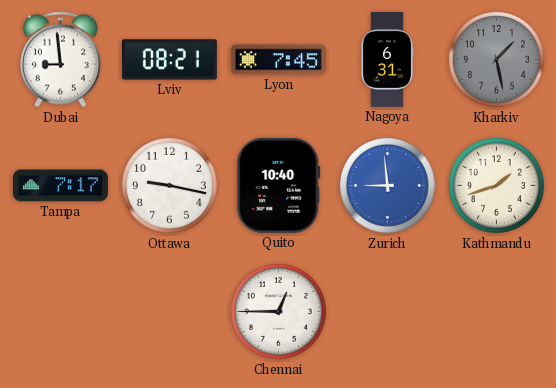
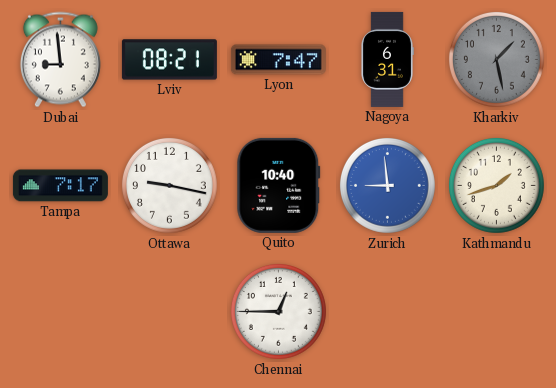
Lyon: 7:45 -> 7:47 (278, 60)
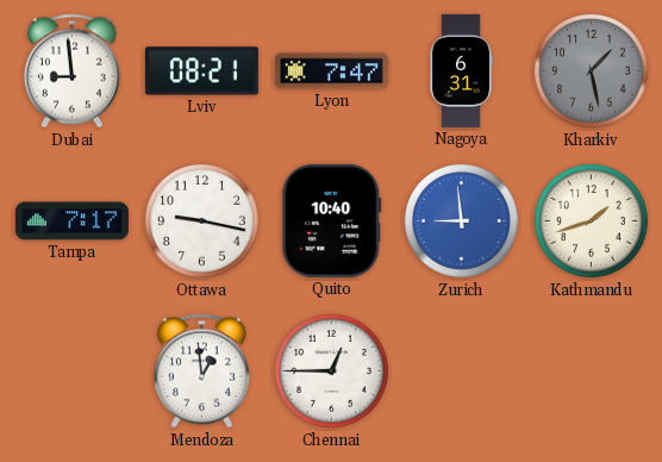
Mendoza: none -> 12:59 (201, 372)
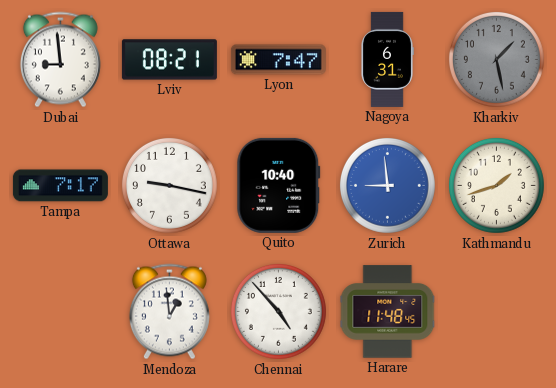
Chennai: 12:45 -> 4:53 (278, 311)
Harare: none -> 11:48 (388, 312)
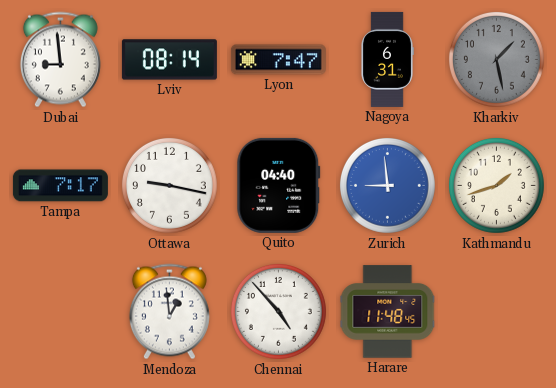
Lviv: 08:21 -> 08:14 (169, 60)
Quito: 10:40 -> 04:40 (279, 185)
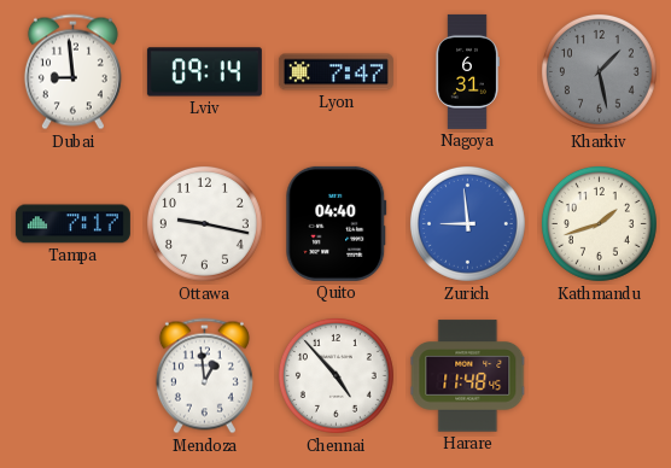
Lviv: 08:14 -> 09:14 (204, 72)
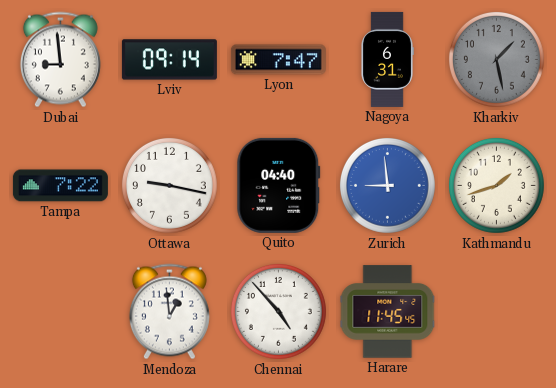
Tampa: 7:17 -> 7:22 (60, 186)
Harare: 11:48 -> 11:45 (388, 312)
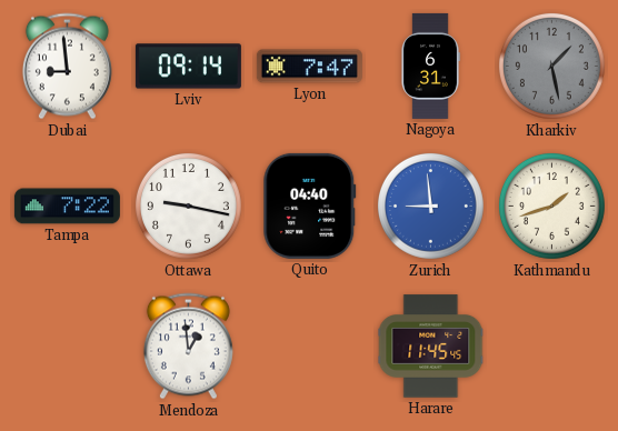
Chennai: 4:53 -> none (278, 311)
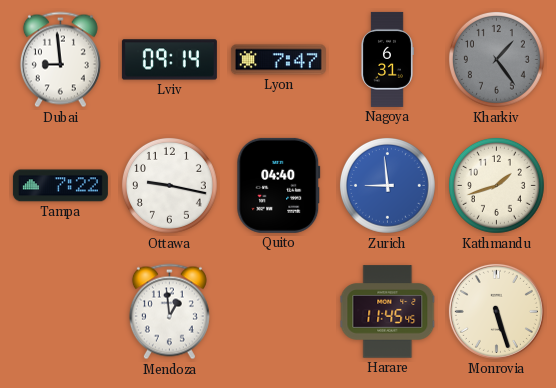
Kharkiv: 1:28 -> 1:24 (496, 59)
Monrovia: none -> 5:27 (496, 311)
